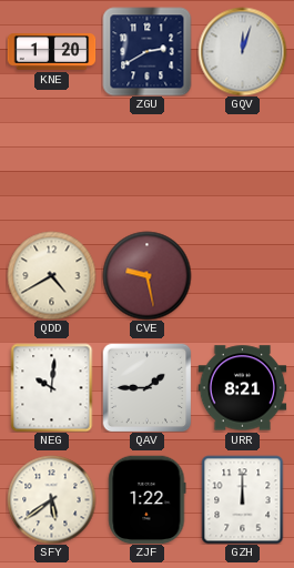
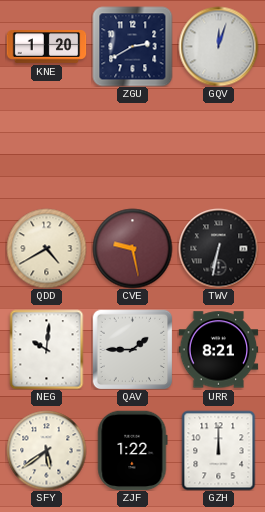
TWV: none -> 6:32 (218, 248)
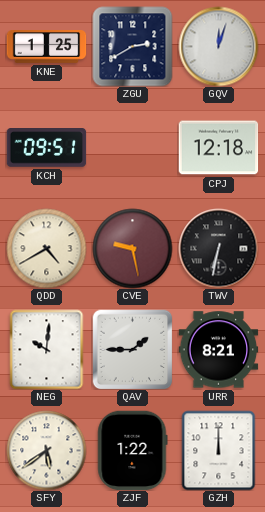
KNE: 1:20 -> 1:25 (46, 47)
KCH: none -> 09:51 (46, 148)
CPJ: none -> 12:18 (218, 148)
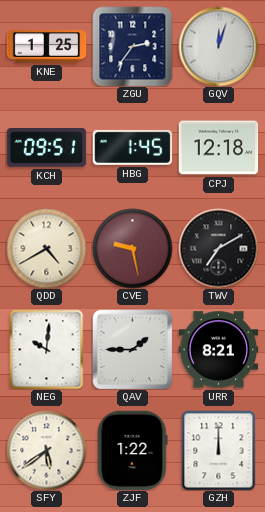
ZGU: 2:40 -> 2:36 (132, 46)
HBG: none -> 1:45 (132, 147)
TWV: 6:32 -> 7:10 (218, 248)
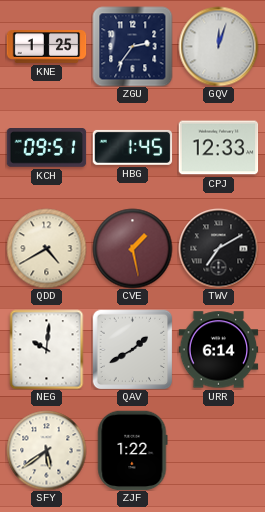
CPJ: 12:18 -> 12:33 (218, 148)
CVE: 9:28 -> 1:28 (132, 248)
QAV: 1:45 -> 1:40 (132, 349)
URR: 8:21 -> 6:14 (218, 350)
GZH: 12:00 -> none (219, 450)
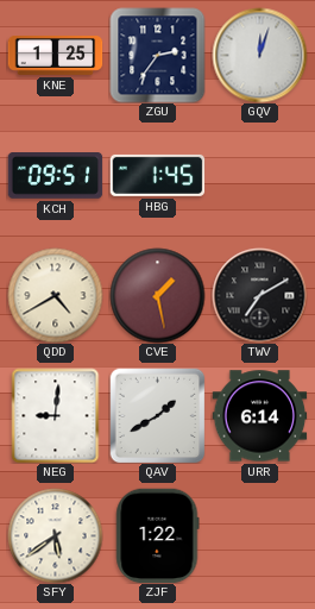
CPJ: 12:33 -> none (218, 148)
NEG: 10:01 -> 9:01 (56, 415)
